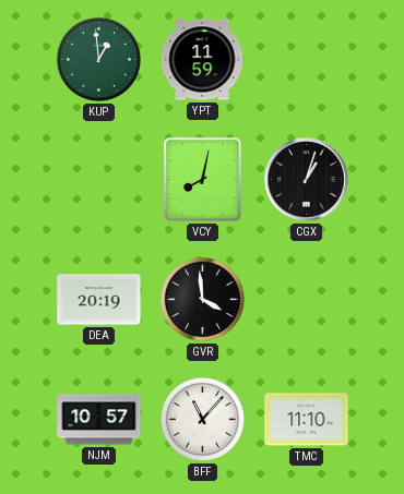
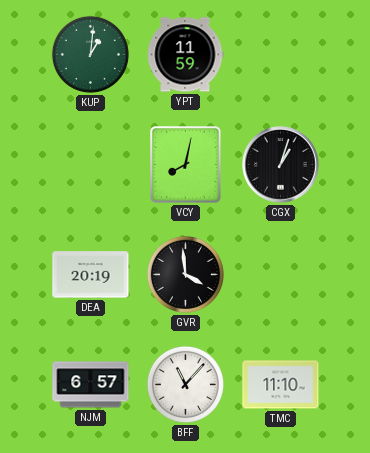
KUP: 12:59 -> 1:01 (90, 54)
NJM: 10:57 -> 6:57 (91, 385)
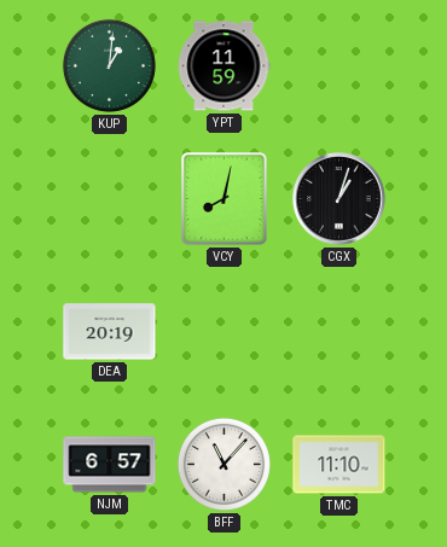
GVR: 3:59 -> none (185, 274)
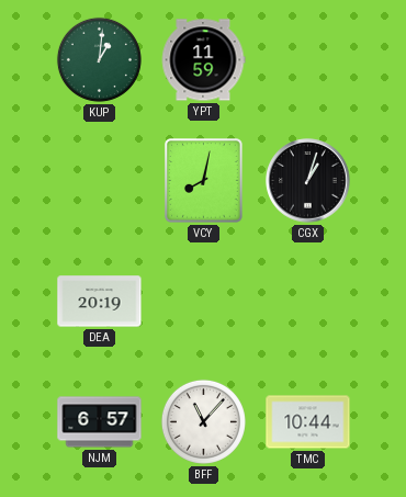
TMC: 11:10 -> 10:44 (308, 422)
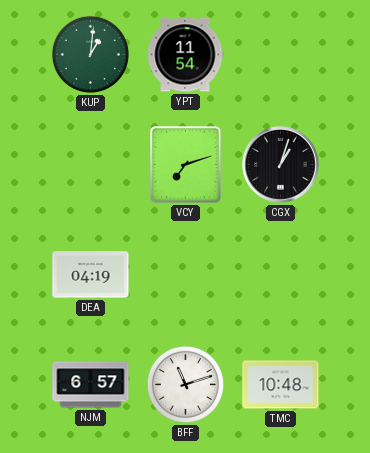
YPT: 11:59 -> 11:54 (185, 55)
VCY: 8:02 -> 7:12 (186, 165)
DEA: 20:19 -> 04:19 (91, 275)
BFF: 11:07 -> 11:12 (185, 384)
TMC: 10:44 -> 10:48 (281, 385)
